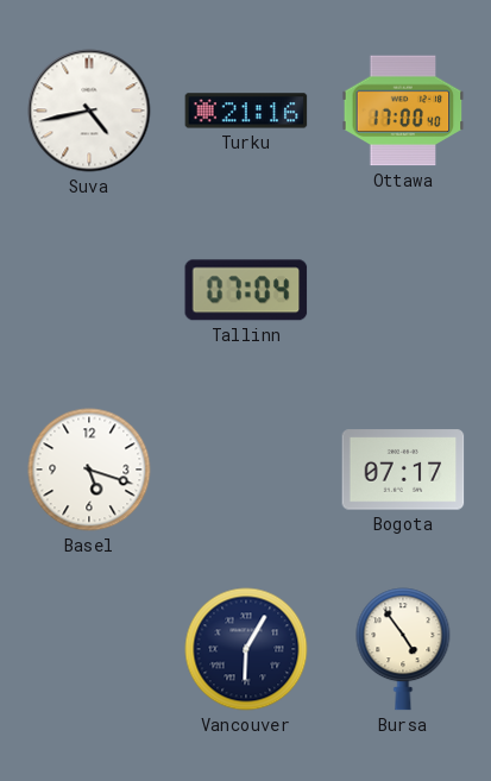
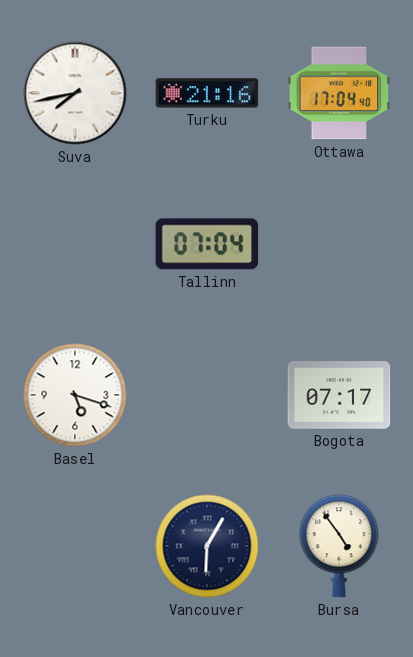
Suva: 4:43 -> 7:43 (75, 93)
Ottawa: 17:00 -> 17:04 (339, 93)
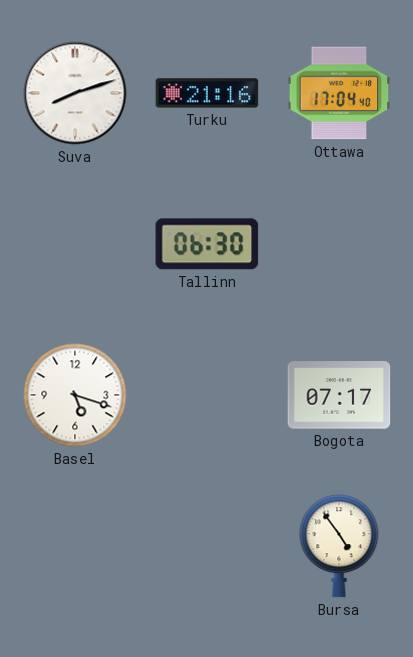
Suva: 7:43 -> 8:12 (75, 93)
Tallinn: 07:04 -> 06:30 (207, 244)
Vancouver: 6:05 -> none (207, 546)
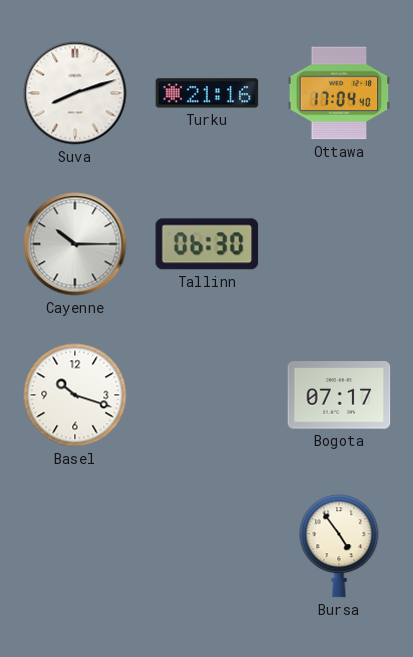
Cayenne: none -> 10:15 (75, 244)
Basel: 5:18 -> 10:18 (75, 395)
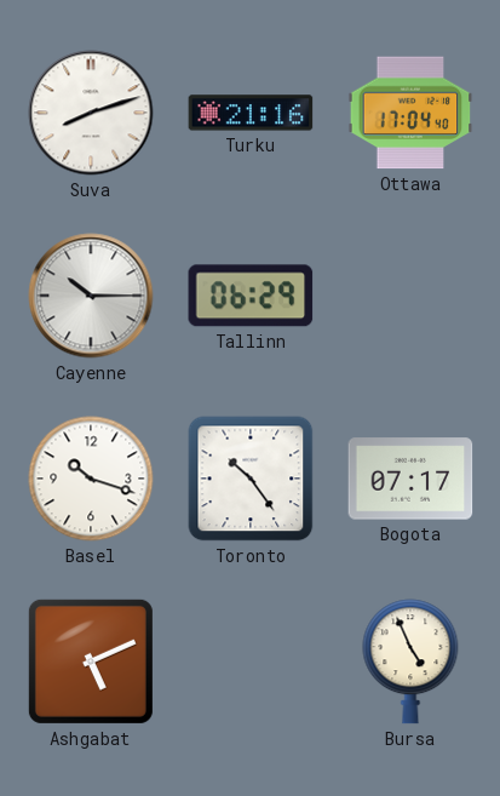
Tallinn: 06:30 -> 06:29 (251, 296)
Toronto: none -> 10:24 (251, 479)
Ashgabat: none -> 5:11 (91, 662)
Bursa: 4:54 -> 4:56 (410, 662)
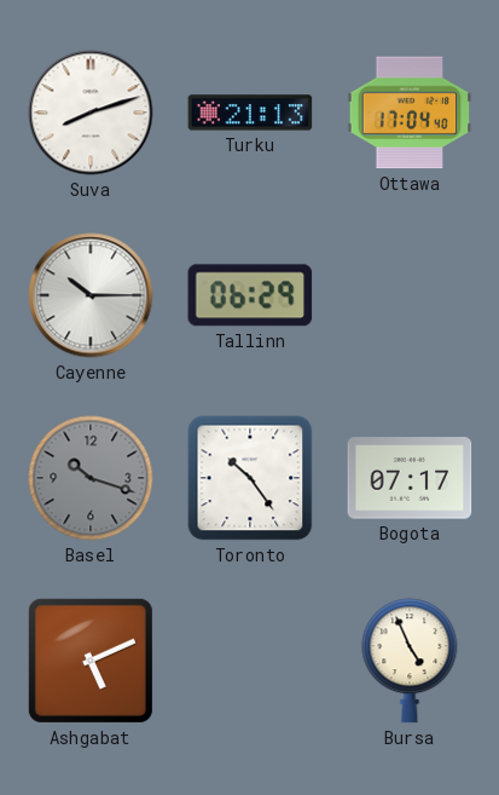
Turku: 21:16 -> 21:13 (250, 113)
Basel dial: white -> grey (91, 478)
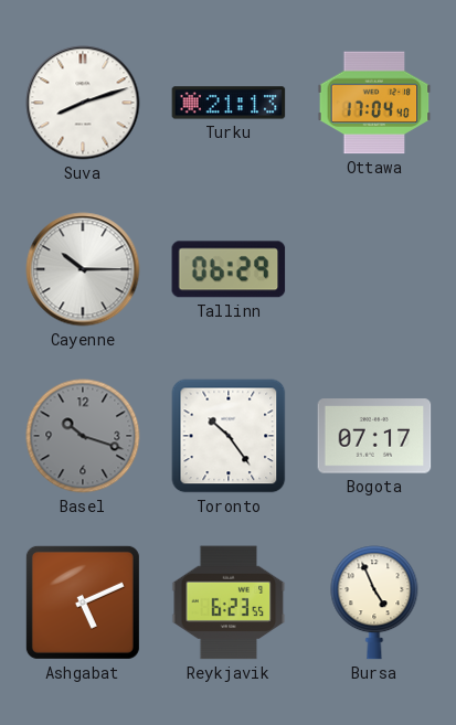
Reykjavik: none -> 6:23 (229, 603)
